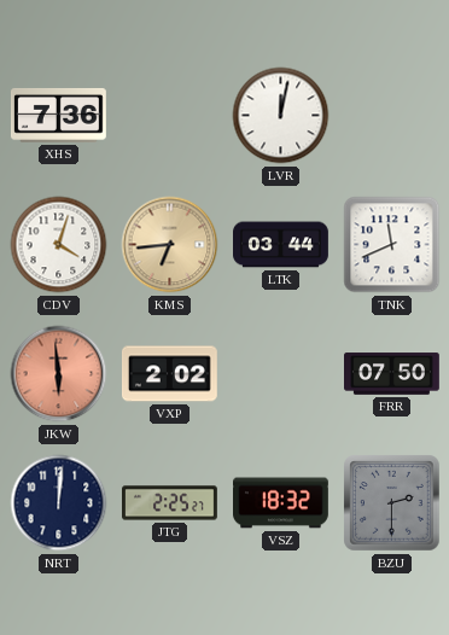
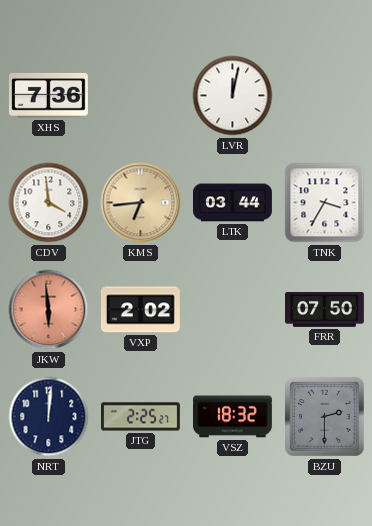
CDV: 4:03 -> 3:59 (49, 203)
TNK: 11:41 -> 3:35 (325, 203)
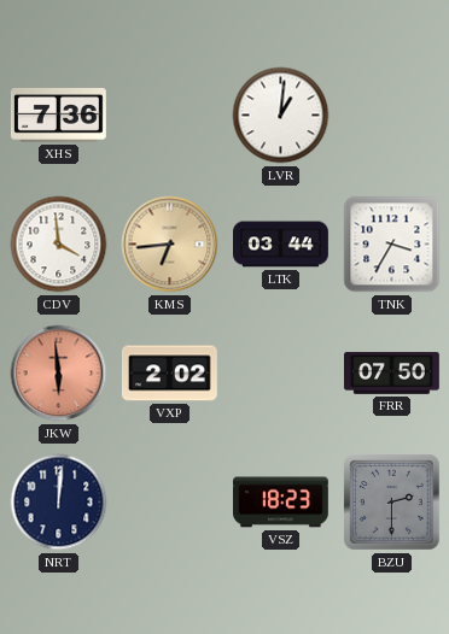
LVR: 12:02 -> 1:01 (281, 116)
JTG: 2:25 -> none (141, 417)
VSZ: 18:32 -> 18:23 (281, 503)
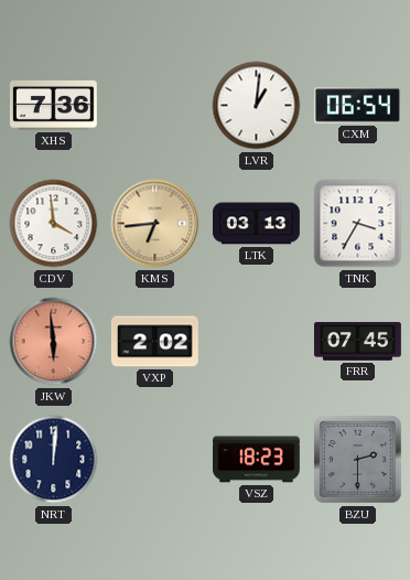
CXM: none -> 06:54 (357, 106)
LTK: 03:44 -> 03:13 (257, 224)
FRR: 07:50 -> 07:45 (358, 342)
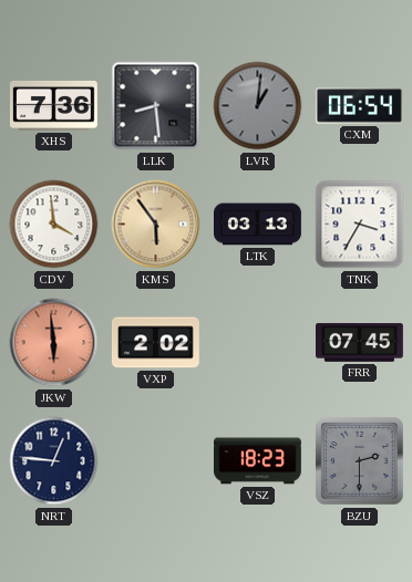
LLK: none -> 8:29 (156, 106)
LVR dial: white -> grey (258, 106)
KMS: 6:44 -> 5:54 (156, 225)
NRT: 12:01 -> 12:46 (54, 461)
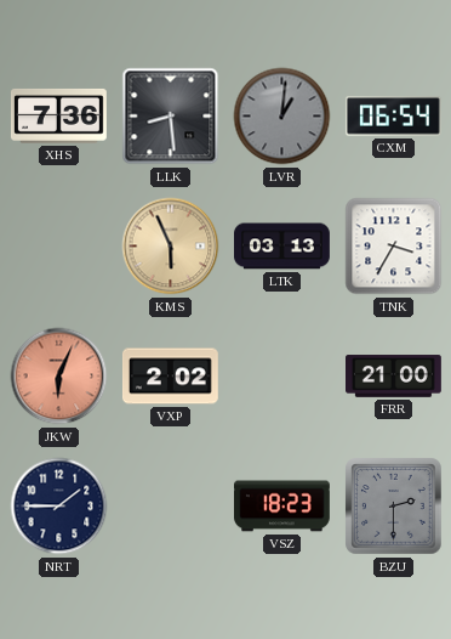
CDV: 3:59 -> none (54, 225)
KMS: 5:54 -> 5:56 (171, 247)
JKW: 5:59 -> 6:04 (59, 377)
FRR: 07:45 -> 21:00 (394, 377)
NRT: 12:46 -> 1:45 (59, 507)
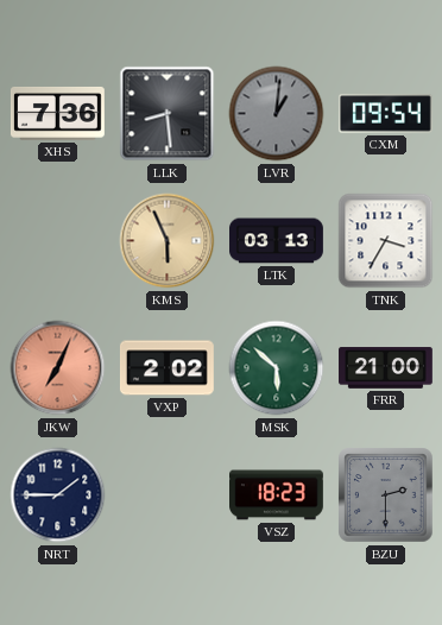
CXM: 06:54 -> 09:54 (385, 114)
JKW: 6:04 -> 7:04 (58, 368)
MSK: none -> 5:52 (277, 368)
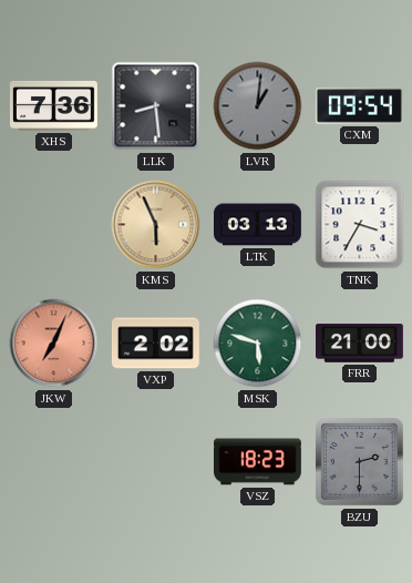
MSK: 5:52 -> 5:48 (258, 344)
NRT: 1:45 -> none (58, 495)
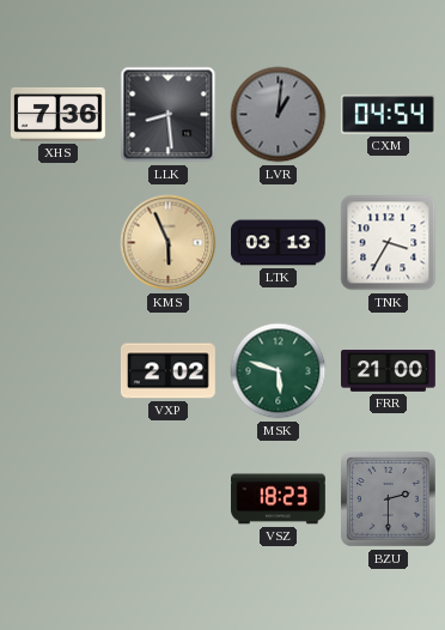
CXM: 09:54 -> 04:54 (388, 115)
JKW: 7:04 -> none (54, 344)
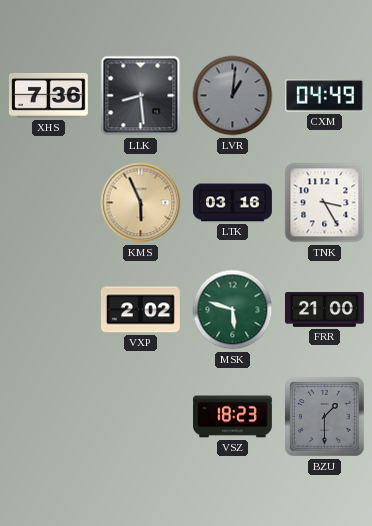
CXM: 04:54 -> 04:49 (324, 96)
LTK: 03:13 -> 03:16 (233, 203)
TNK: 3:35 -> 3:25 (325, 203)
BZU: 2:30 -> 1:30 (325, 417)
